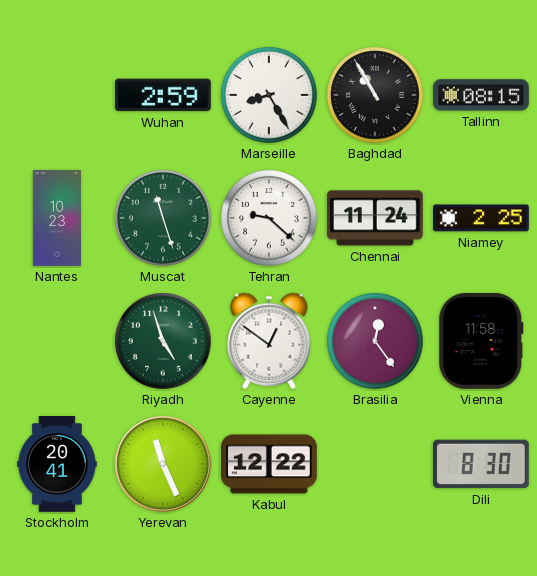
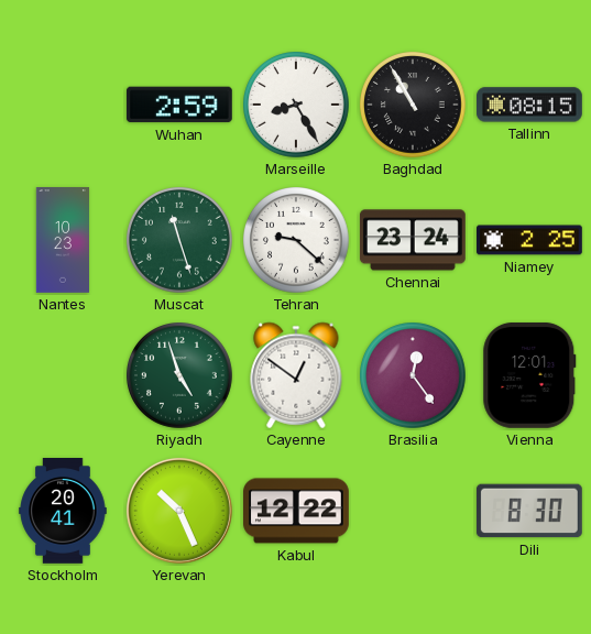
Chennai: 11:24 -> 23:24 (413, 240)
Vienna: 11:58 -> 12:01 (529, 375)
Yerevan: 11:26 -> 10:26 (179, 511)
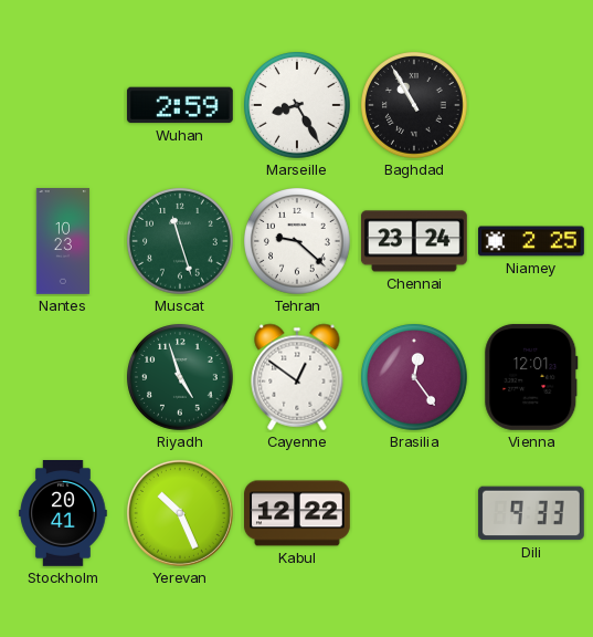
Tallinn: 08:15 -> none (530, 105)
Dili: 8:30 -> 9:33 (531, 513)
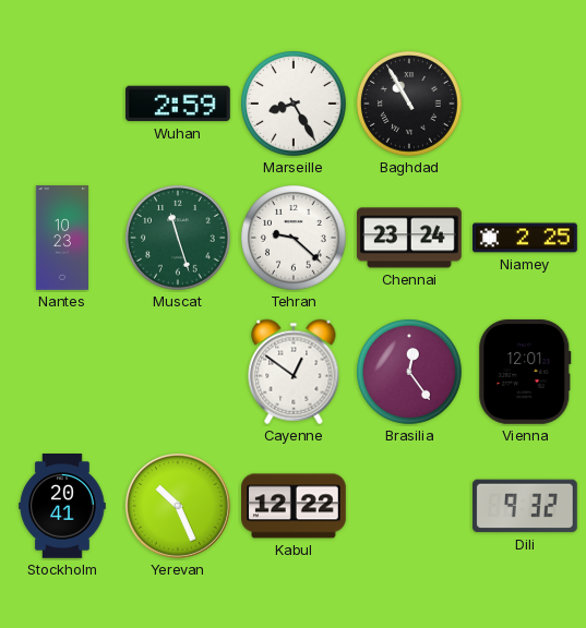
Riyadh: 4:57 -> none (181, 378)
Dili: 9:33 -> 9:32 (525, 506)
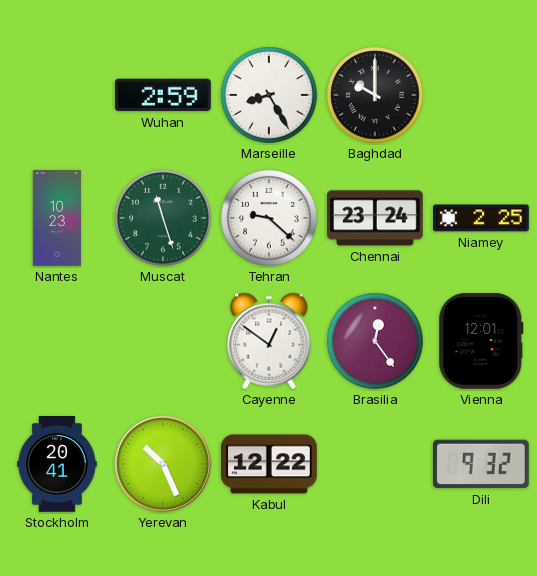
Baghdad: 10:55 -> 10:00 (376, 96)
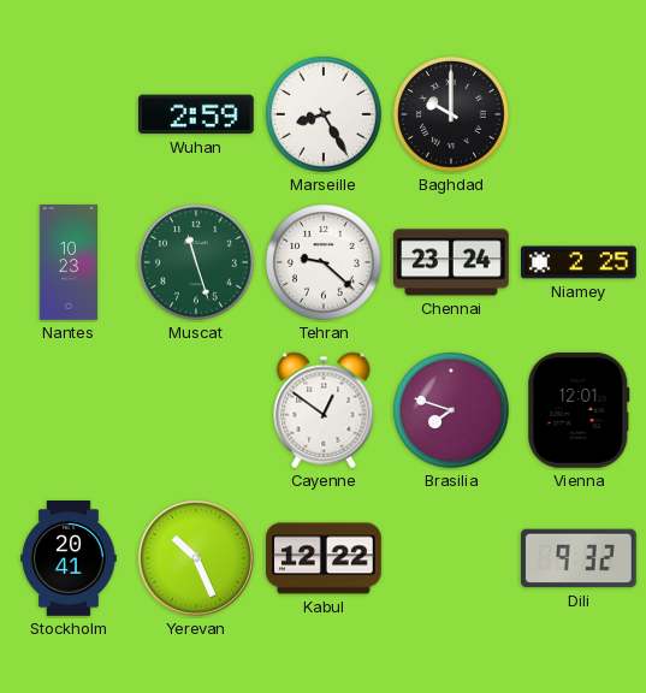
Brasilia: 12:24 -> 7:48 (452, 411)
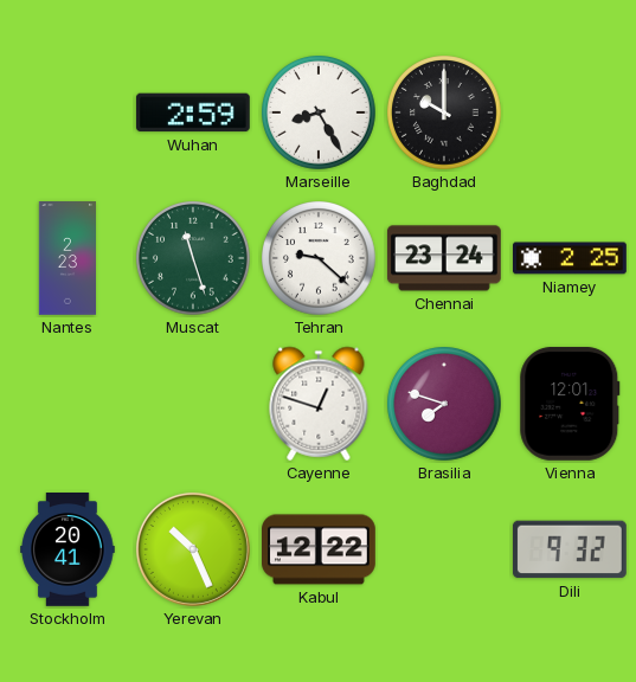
Nantes: 10:23 -> 2:23 (66, 258)
Cayenne: 12:51 -> 12:48 (319, 404)
